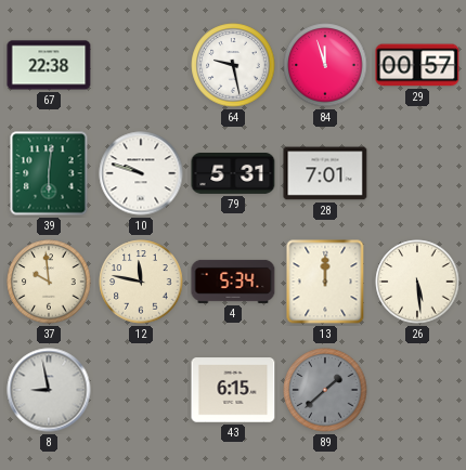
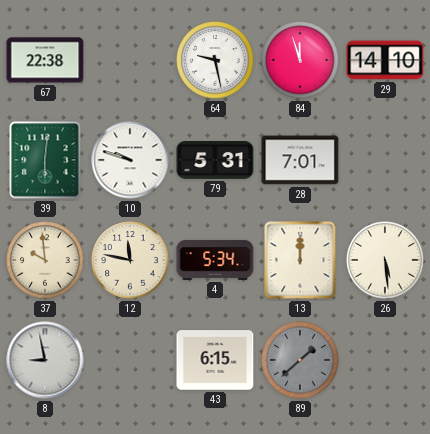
29: 00:57 -> 14:10 (385, 60)
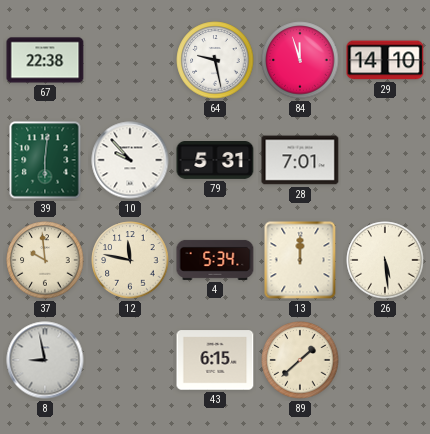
10: 9:48 -> 9:53 (130, 160)
89 dial: grey -> cream (300, 360)
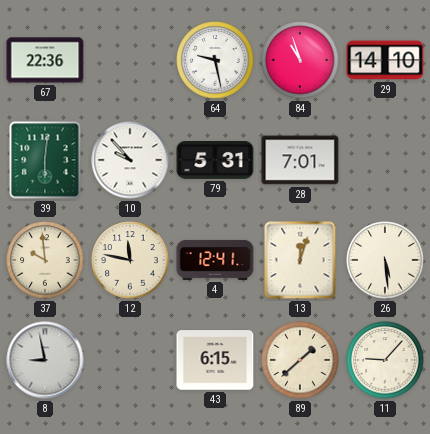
67: 22:38 -> 22:36 (45, 60)
84: 11:57 -> 10:57 (300, 60)
4: 5:34 -> 12:41 (215, 260)
13: 12:00 -> 12:03 (300, 260)
11: none -> 9:07 (385, 360)
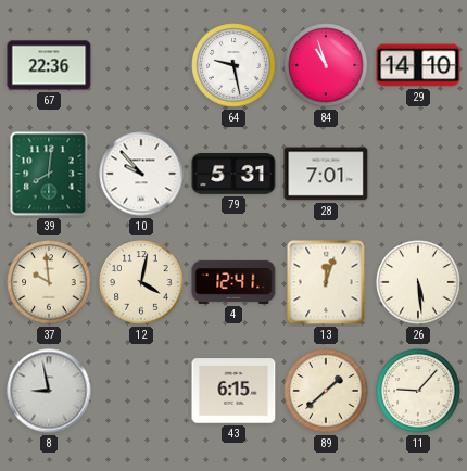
39: 6:01 -> 8:01 (49, 174)
12: 11:47 -> 4:02 (141, 282)
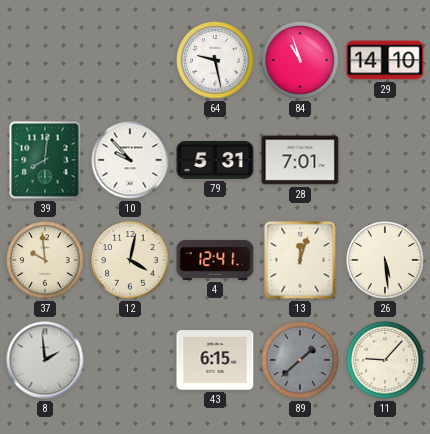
67: 22:36 -> none (49, 65)
8: 8:58 -> 1:59 (45, 360)
89 dial: cream -> grey (300, 360)
